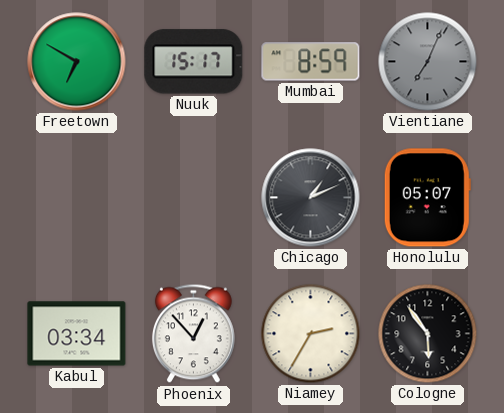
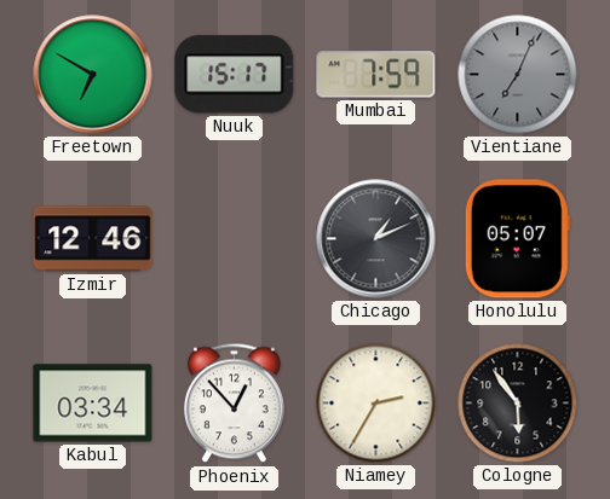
Mumbai: 8:59 -> 7:59 (376, 75)
Izmir: none -> 12:46 (93, 239)
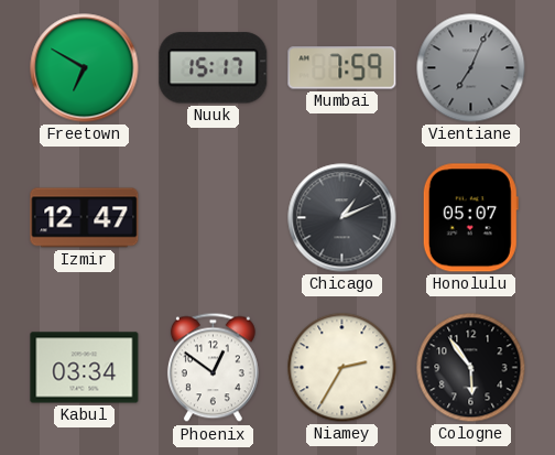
Izmir: 12:46 -> 12:47 (85, 218)
Phoenix: 12:53 -> 12:51 (213, 368)
